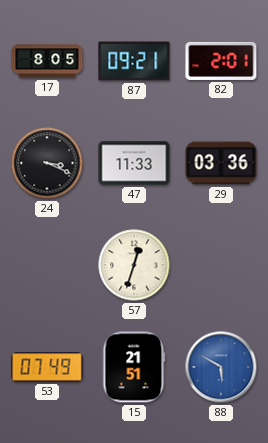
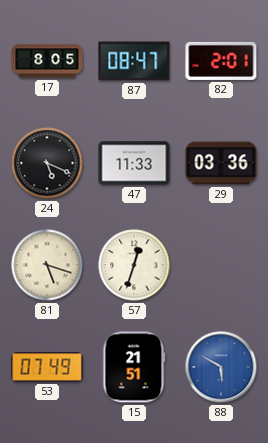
87: 09:21 -> 08:47 (134, 61)
24: 3:19 -> 5:19 (47, 163)
81: none -> 5:18 (47, 265)
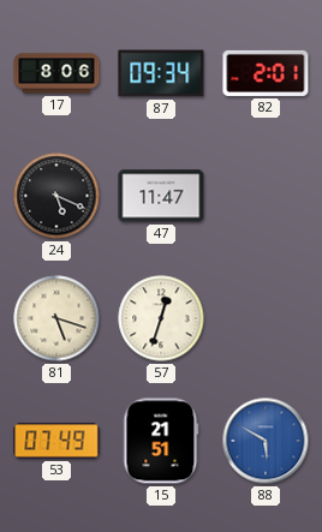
17: 8:05 -> 8:06 (56, 73)
87: 08:47 -> 09:34 (161, 73)
47: 11:33 -> 11:47 (161, 196)
29: 03:36 -> none (221, 163)
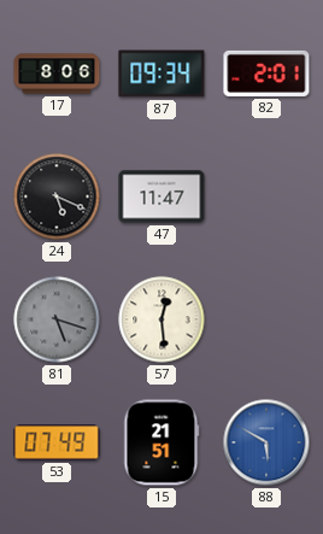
81 dial: cream -> grey (57, 319)
57: 12:33 -> 12:29 (161, 319)
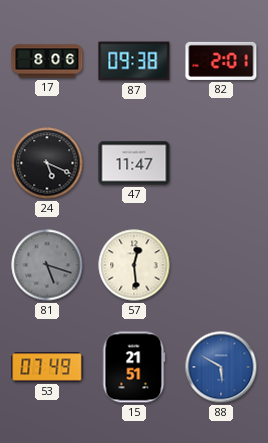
87: 09:34 -> 09:38 (134, 61)
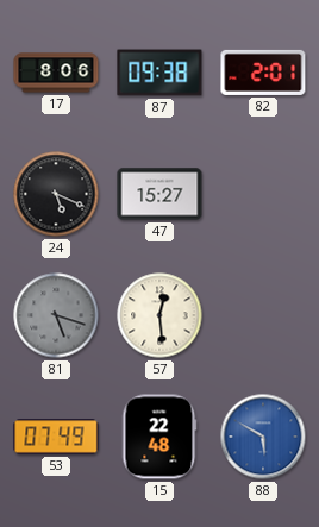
47: 11:47 -> 15:27 (159, 194)
15: 21:51 -> 22:48 (159, 437)
